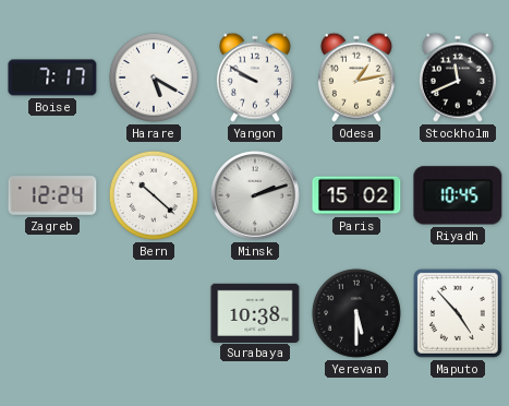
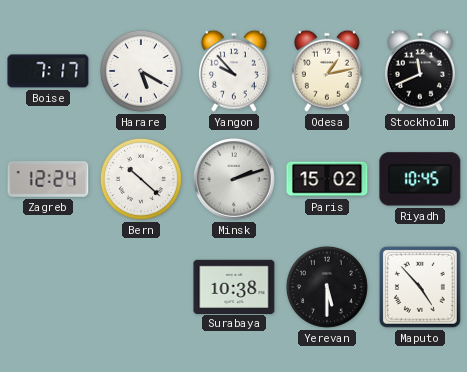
Yangon: 9:50 -> 9:53 (234, 71)
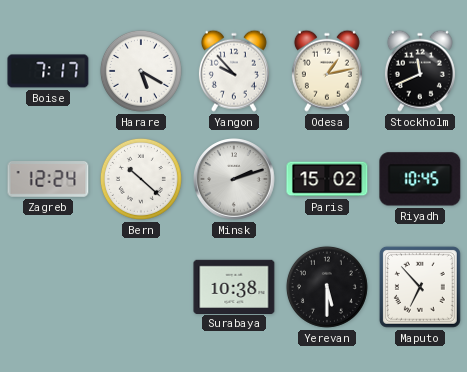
Maputo: 4:53 -> 6:53 (420, 287)
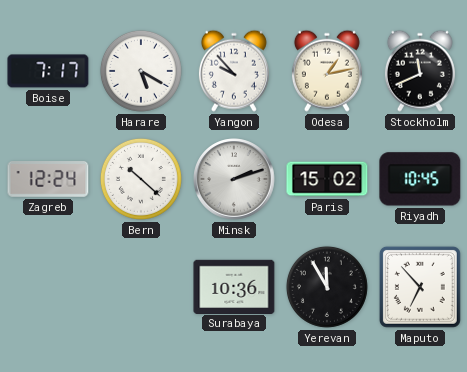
Surabaya: 10:38 -> 10:36 (234, 286)
Yerevan: 5:30 -> 11:55 (327, 287)
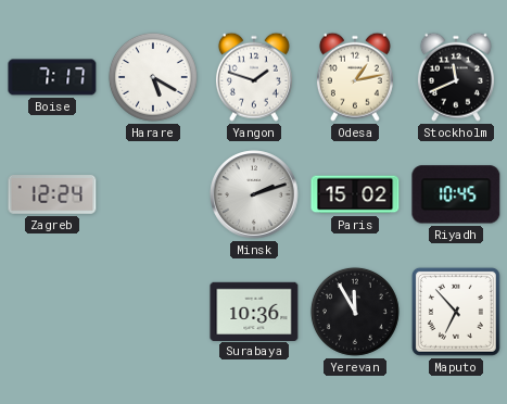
Yangon: 9:53 -> 1:48 (254, 77)
Bern: 10:22 -> none (141, 179)
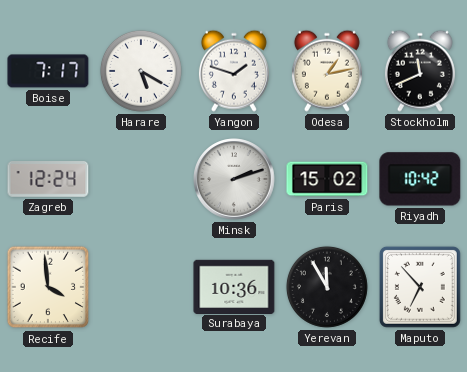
Riyadh: 10:45 -> 10:42 (420, 179)
Recife: none -> 3:59 (48, 287)
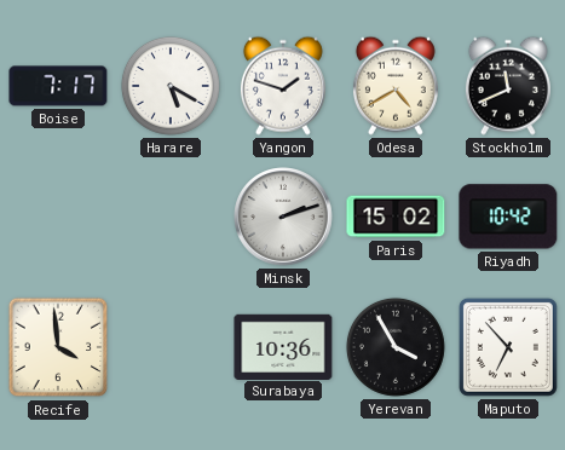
Odesa: 1:13 -> 4:40 (396, 86)
Zagreb: 12:24 -> none (48, 179)
Yerevan: 11:55 -> 3:55 (396, 347)
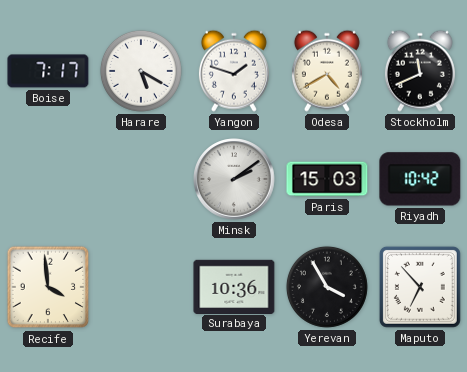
Minsk: 2:12 -> 2:09 (234, 179)
Paris: 15:02 -> 15:03 (327, 179)
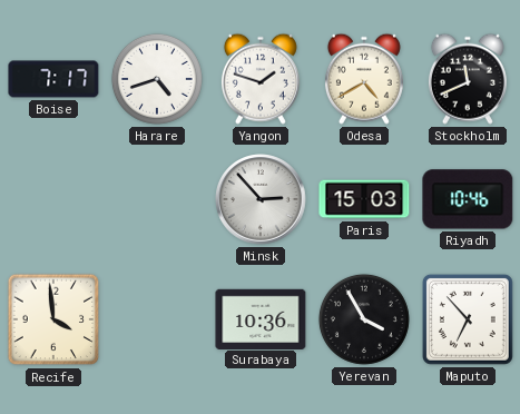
Harare: 5:20 -> 4:42 (157, 79)
Minsk: 2:09 -> 2:53 (261, 199)
Riyadh: 10:42 -> 10:46 (468, 199)
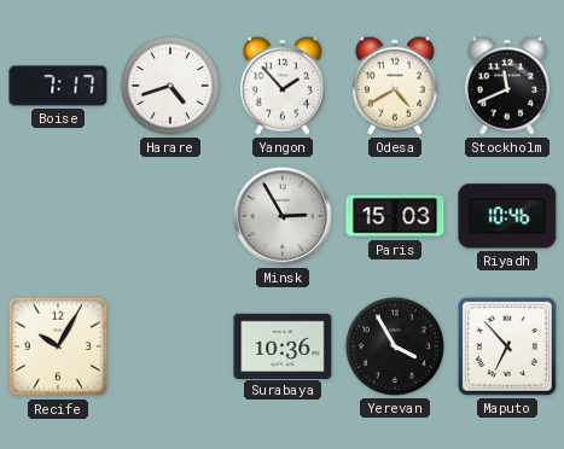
Yangon: 1:48 -> 1:53 (283, 86)
Minsk: 2:53 -> 2:55 (283, 216)
Recife: 3:59 -> 10:05 (58, 346)
